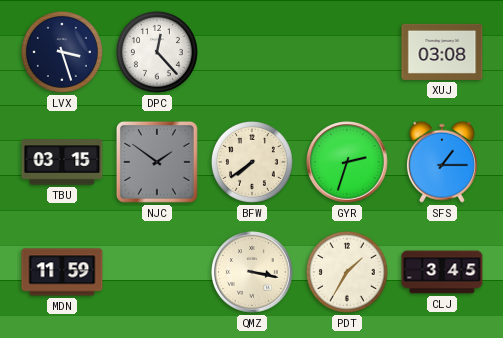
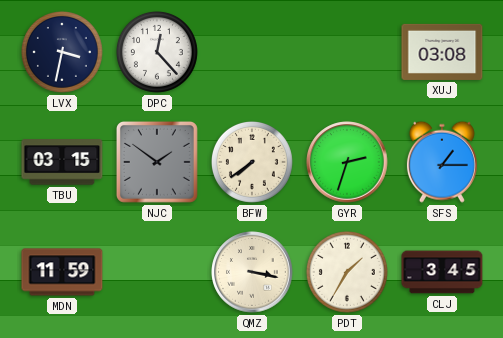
LVX: 3:27 -> 3:32 (62, 52)
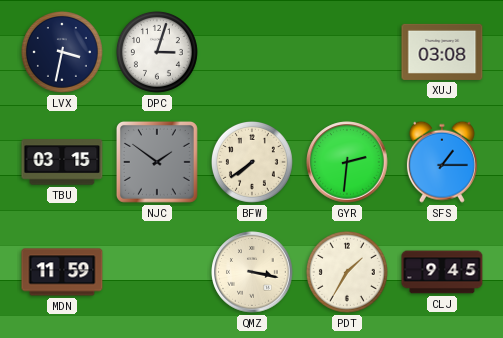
DPC: 12:23 -> 3:03 (157, 52)
GYR: 2:33 -> 2:31 (347, 162)
CLJ: 3:45 -> 9:45 (442, 272)
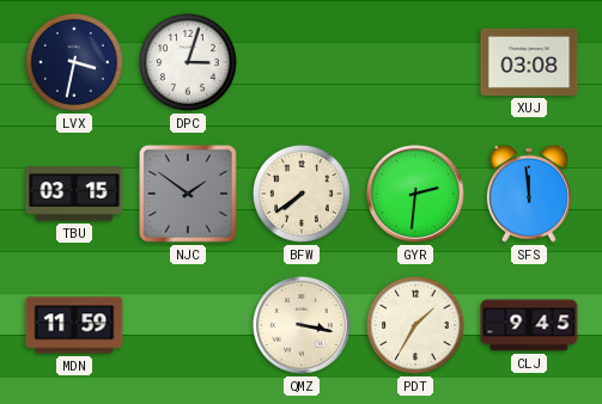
SFS: 1:15 -> 11:59 (529, 194)
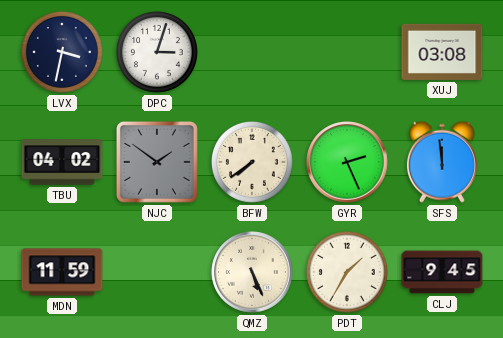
TBU: 03:15 -> 04:02 (62, 162)
GYR: 2:31 -> 2:26 (347, 162)
QMZ: 3:17 -> 5:26 (252, 272)
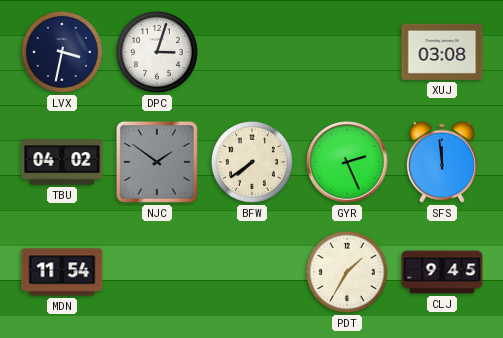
MDN: 11:59 -> 11:54 (62, 272)
QMZ: 5:26 -> none (252, 272)
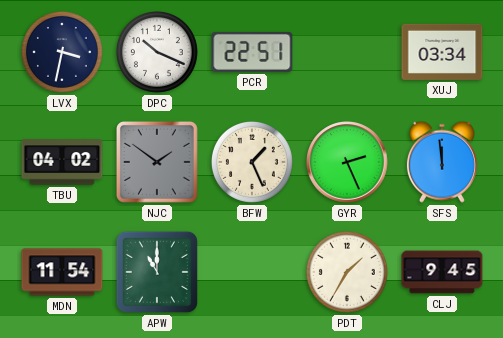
DPC: 3:03 -> 10:19 (157, 52)
PCR: none -> 22:51 (252, 52)
XUJ: 03:08 -> 03:34 (442, 52)
BFW: 7:39 -> 1:26 (252, 162)
APW: none -> 11:00 (157, 272)
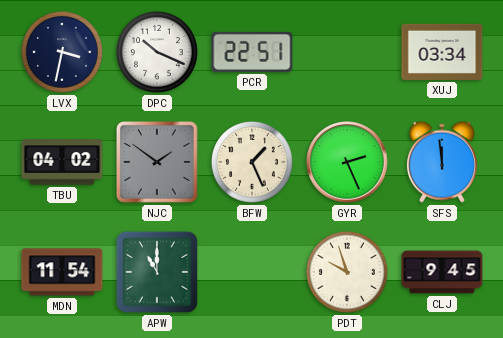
PDT: 1:35 -> 9:57 (347, 272)
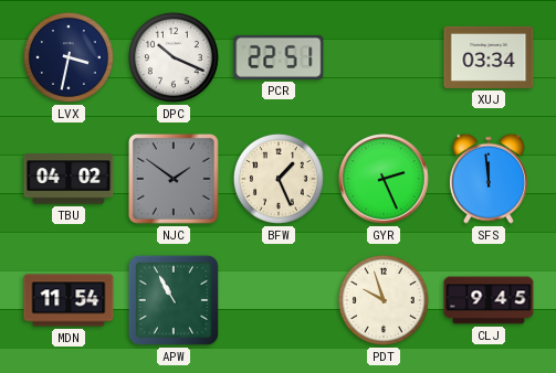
APW: 11:00 -> 10:55 (174, 300)
